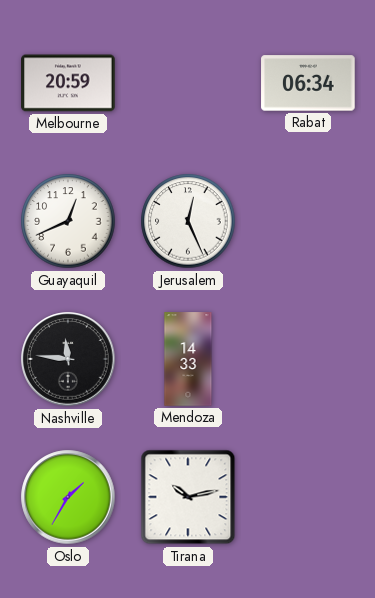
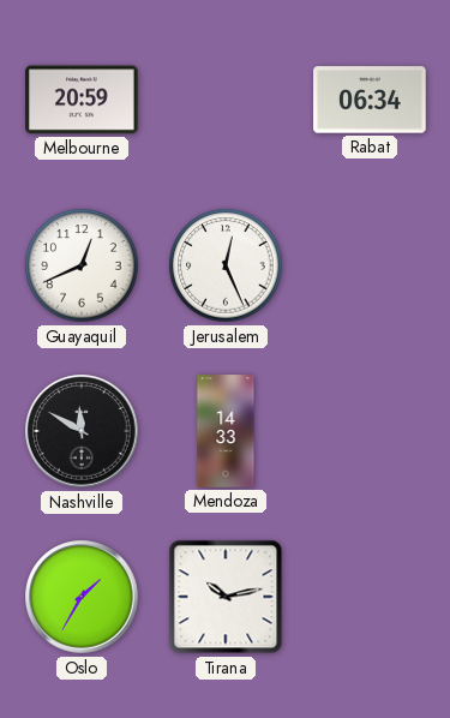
Nashville: 11:46 -> 11:50 (82, 431)
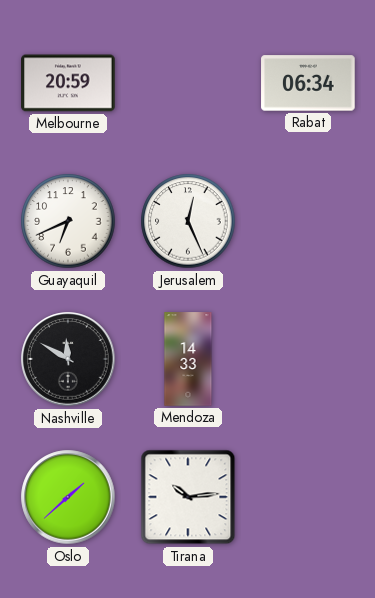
Guayaquil: 12:41 -> 6:41 (68, 221)
Oslo: 1:35 -> 1:38 (68, 497)
Tirana: 10:13 -> 10:14 (188, 497)
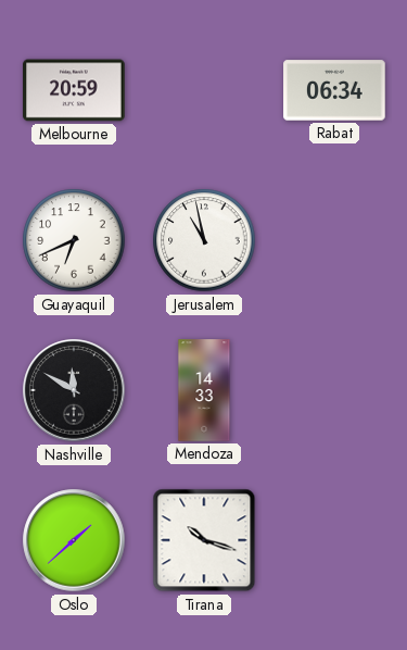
Jerusalem: 12:26 -> 10:58 (204, 240)
Tirana: 10:14 -> 10:18 (204, 540)
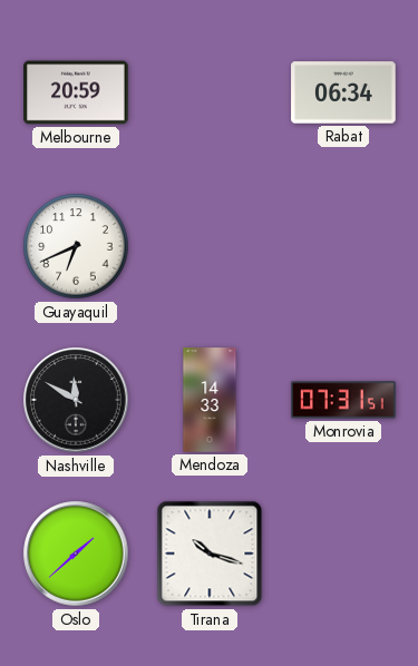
Jerusalem: 10:58 -> none (204, 240)
Monrovia: none -> 07:31 (343, 400)
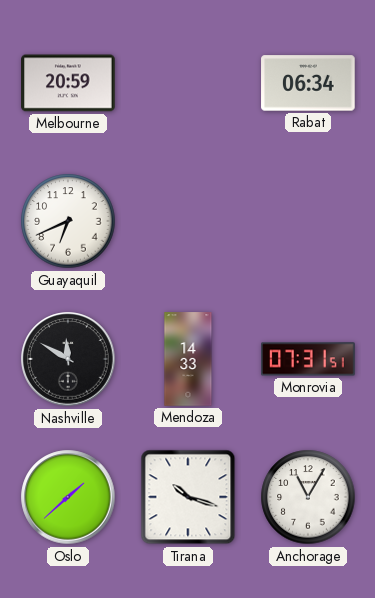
Anchorage: none -> 11:05 (308, 497)
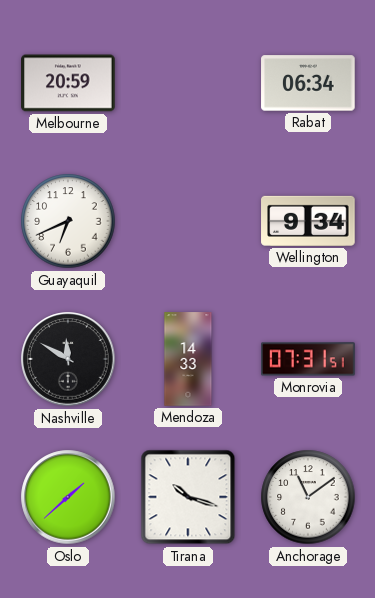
Wellington: none -> 9:34 (308, 221)
Anchorage: 11:05 -> 11:09 (308, 497)
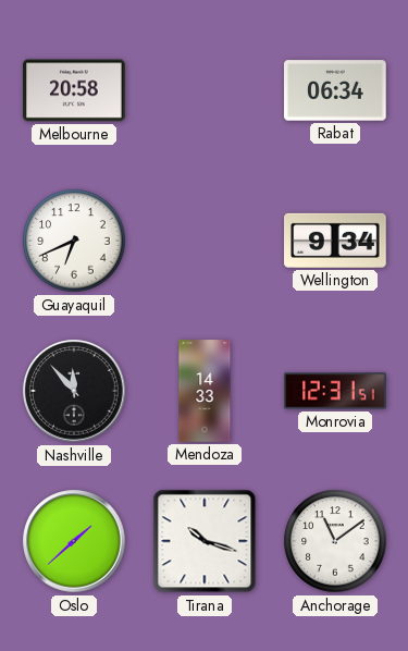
Melbourne: 20:59 -> 20:58 (74, 90)
Nashville: 11:50 -> 11:53 (74, 391)
Monrovia: 07:31 -> 12:31 (335, 391)
